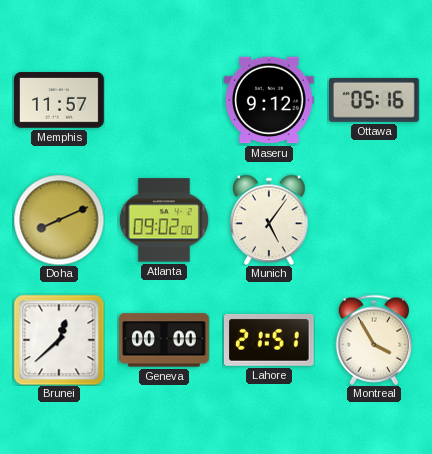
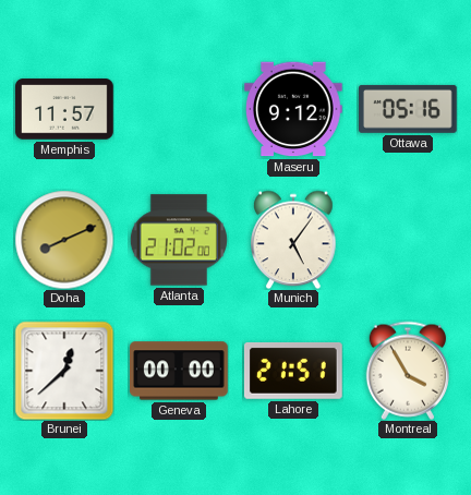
Atlanta: 09:02 -> 21:02 (179, 240)
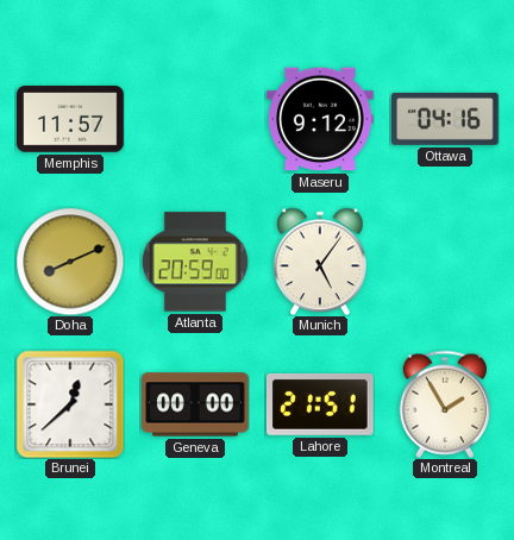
Ottawa: 05:16 -> 04:16 (446, 119)
Atlanta: 21:02 -> 20:59 (195, 262)
Montreal: 3:55 -> 1:55 (444, 404)
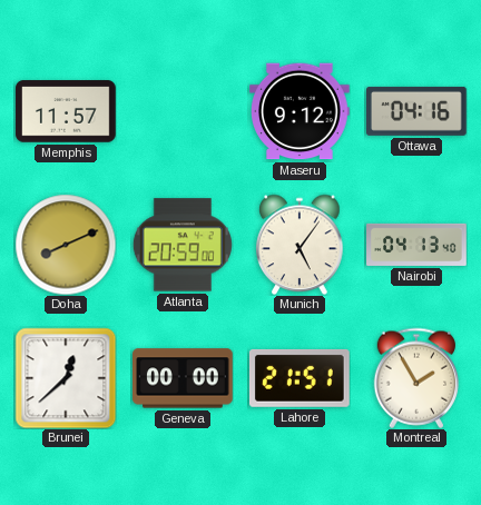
Nairobi: none -> 04:13 (416, 245)
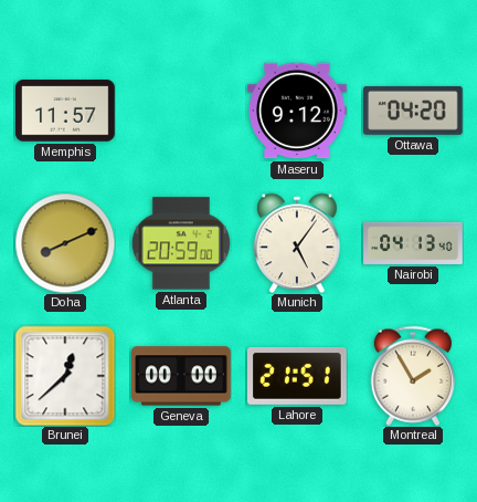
Ottawa: 04:16 -> 04:20 (414, 111)
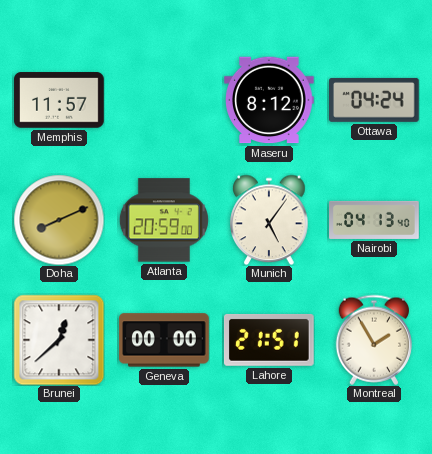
Maseru: 9:12 -> 8:12 (270, 100)
Ottawa: 04:20 -> 04:24 (375, 100)
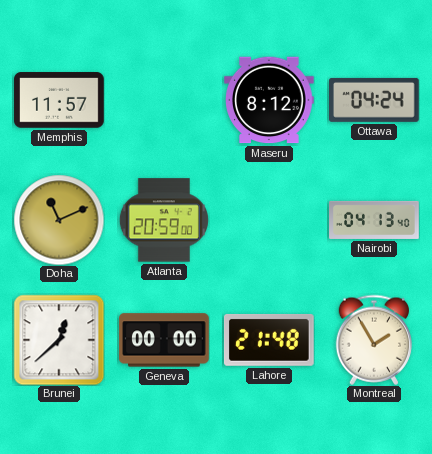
Doha: 8:11 -> 11:11 (59, 220)
Munich: 5:06 -> none (269, 220)
Lahore: 21:51 -> 21:48 (269, 340)
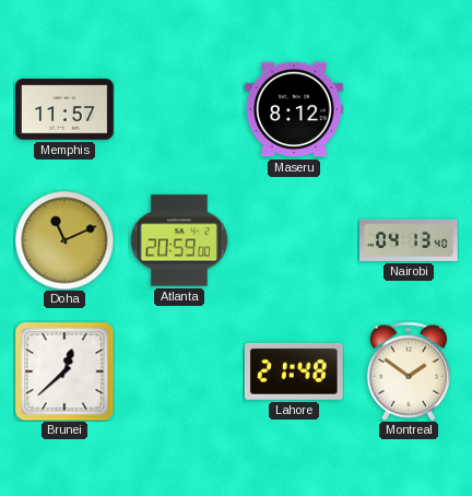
Ottawa: 04:24 -> none (375, 100)
Geneva: 00:00 -> none (165, 340)
Montreal: 1:55 -> 1:51 (408, 371)
